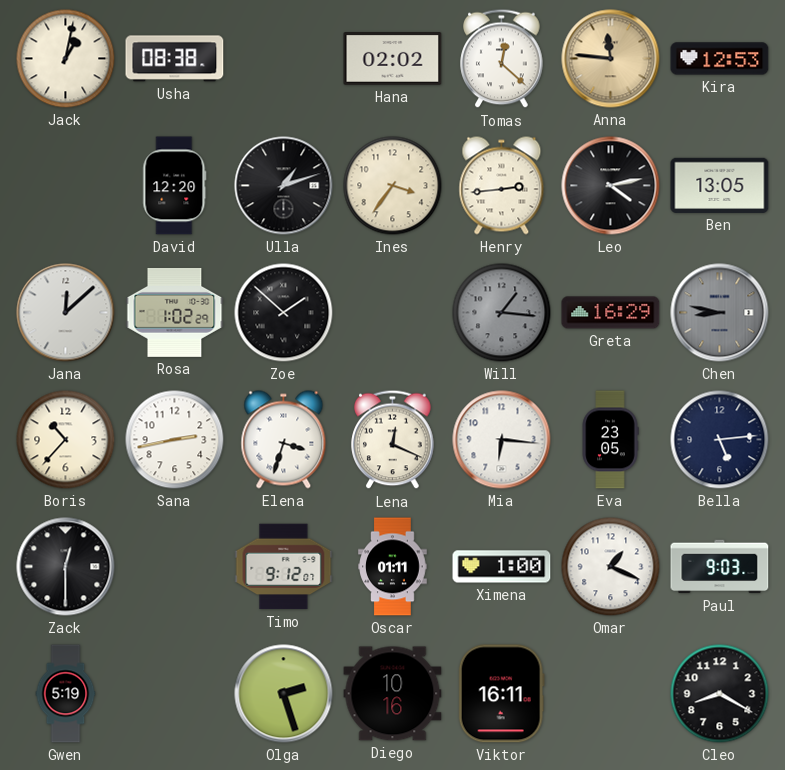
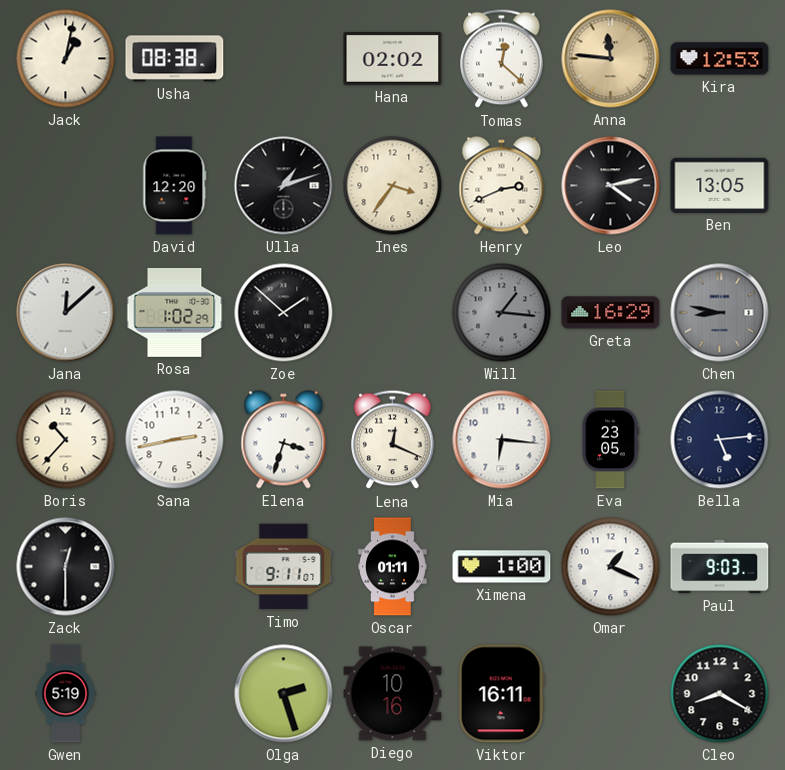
Henry: 2:44 -> 2:41 (502, 186)
Timo: 9:12 -> 9:11 (284, 567)
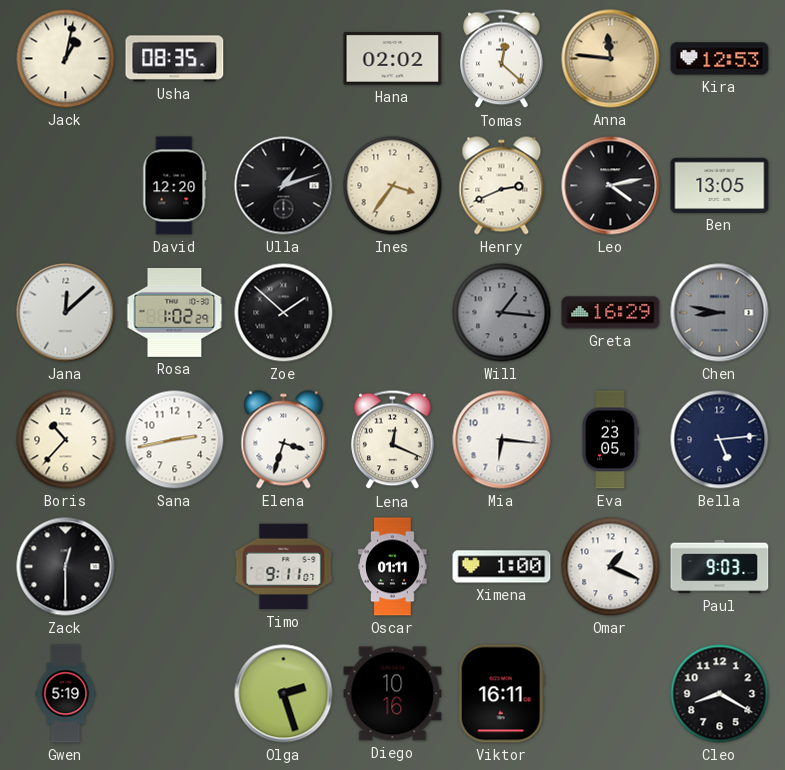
Usha: 08:38 -> 08:35 (175, 59)
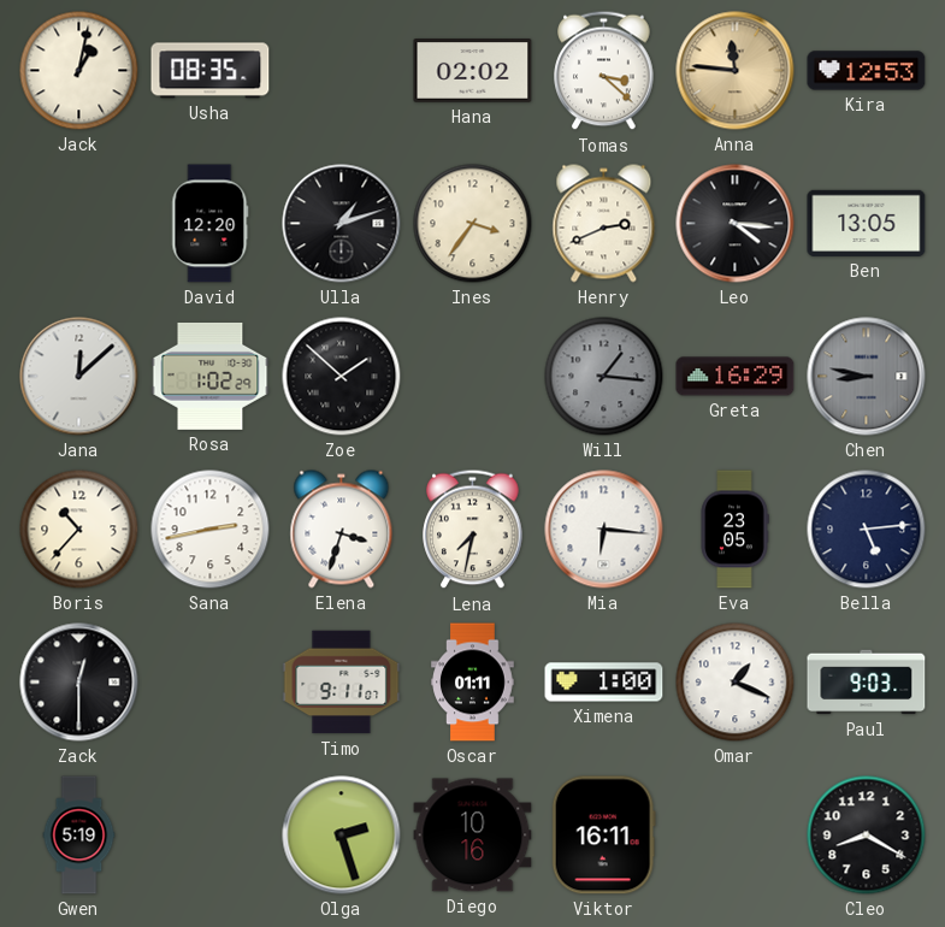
Tomas: 12:22 -> 3:22 (604, 71)
Leo: 4:13 -> 4:16 (736, 224)
Lena: 12:19 -> 7:32 (473, 530)
